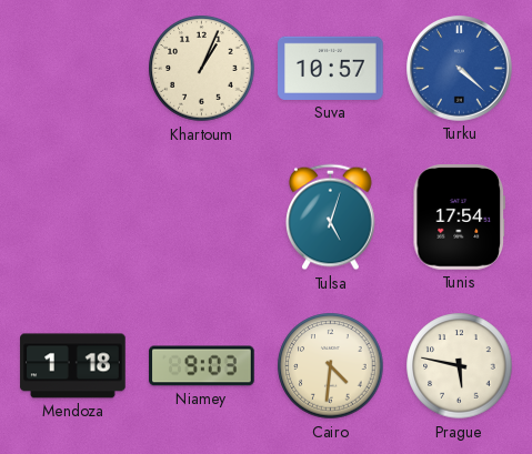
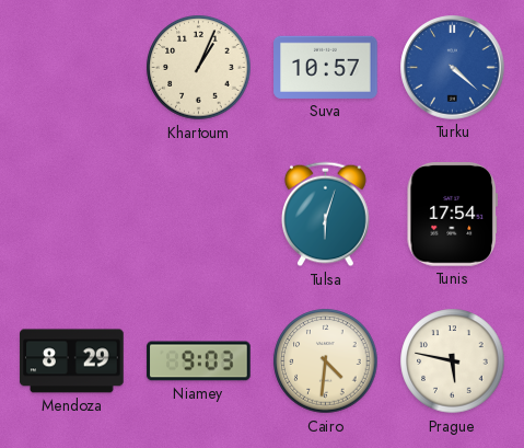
Tulsa: 5:03 -> 6:03 (326, 215)
Mendoza: 1:18 -> 8:29 (72, 361)
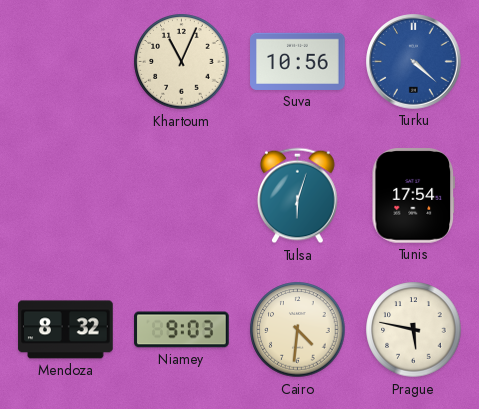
Khartoum: 1:04 -> 11:04 (182, 62)
Suva: 10:57 -> 10:56 (298, 61)
Mendoza: 8:29 -> 8:32 (66, 330)
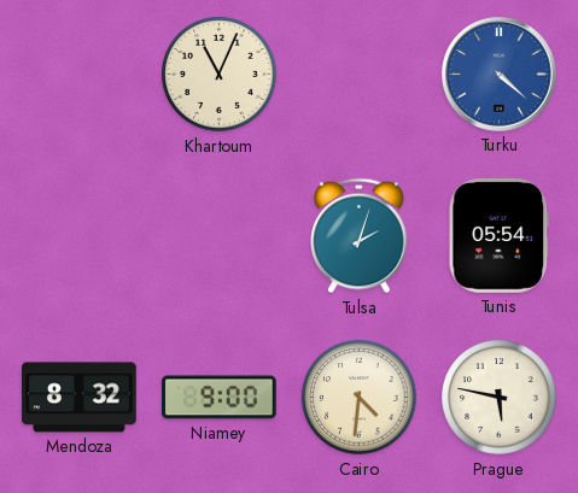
Suva: 10:56 -> none (298, 61)
Tulsa: 6:03 -> 2:03 (360, 236)
Tunis: 17:54 -> 05:54 (498, 236)
Niamey: 9:03 -> 9:00 (220, 398)
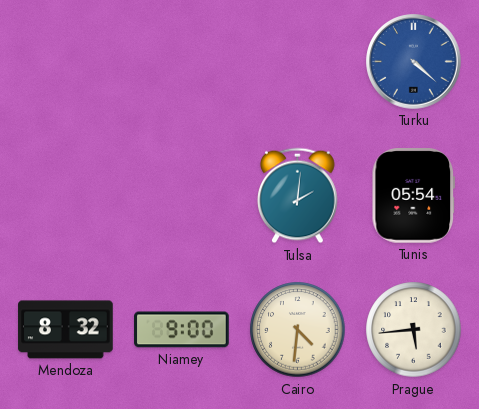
Khartoum: 11:04 -> none (220, 75)
Tulsa: 2:03 -> 2:01 (298, 196)
Prague: 5:47 -> 5:44 (414, 330)
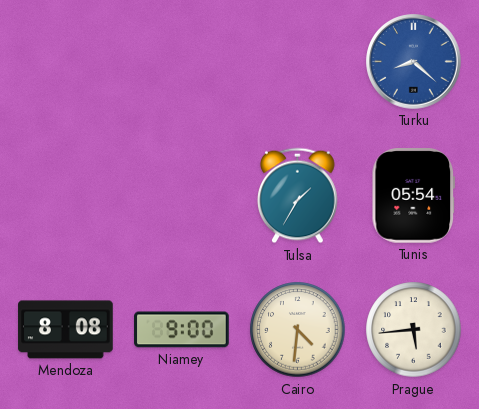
Turku: 4:22 -> 8:22 (414, 62)
Tulsa: 2:01 -> 1:35 (298, 196)
Mendoza: 8:32 -> 8:08 (66, 330)
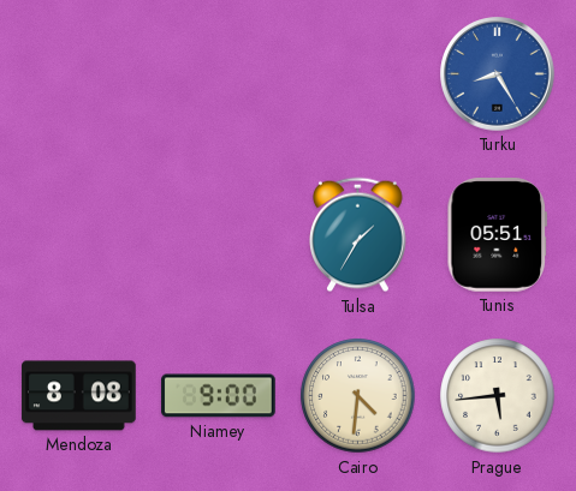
Turku: 8:22 -> 8:25 (498, 74)
Tunis: 05:54 -> 05:51 (497, 235)
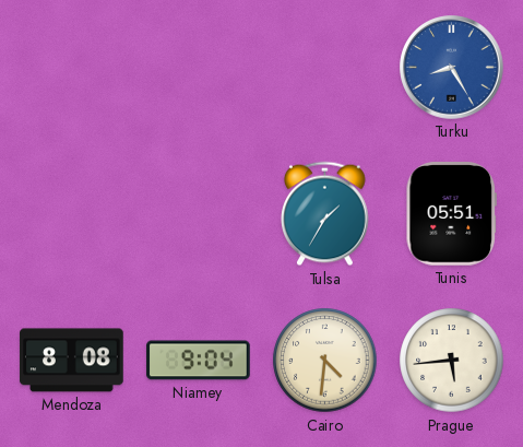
Niamey: 9:00 -> 9:04 (199, 361)
